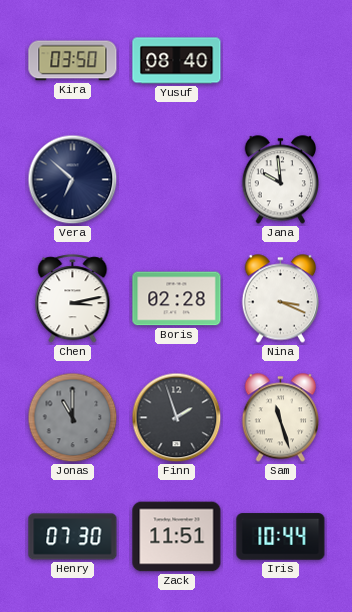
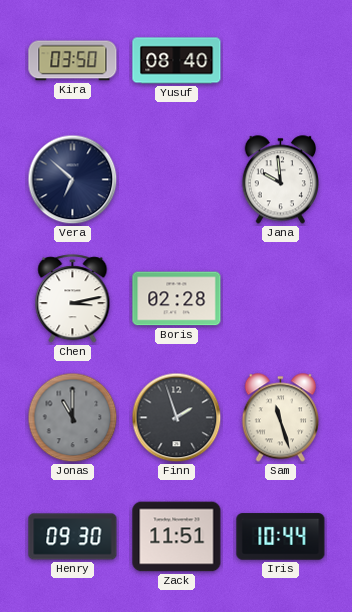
Nina: 3:19 -> none (280, 299)
Henry: 07:30 -> 09:30 (73, 537)
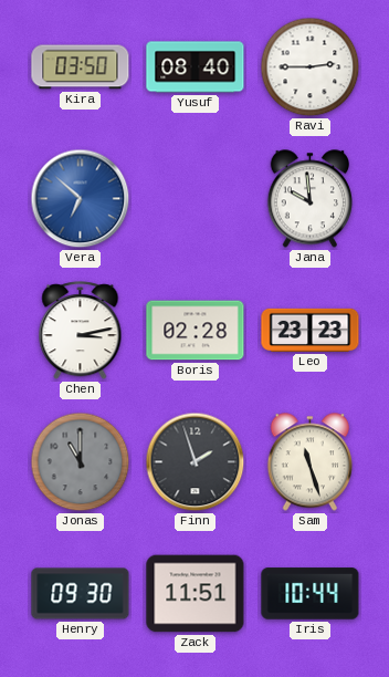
Ravi: none -> 2:45 (311, 67)
Vera dial: navy -> blue (81, 199)
Leo: none -> 23:23 (311, 330)
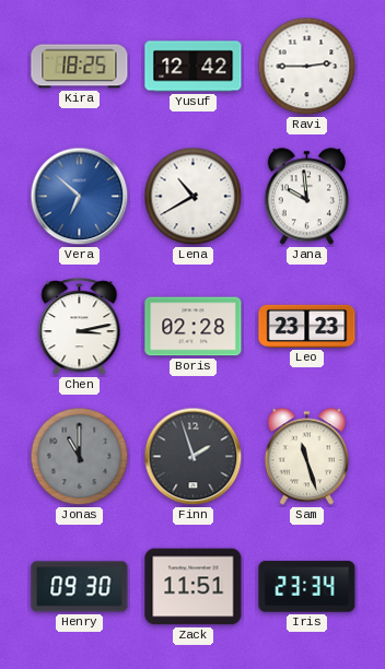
Kira: 03:50 -> 18:25 (80, 67)
Yusuf: 08:40 -> 12:42 (194, 67)
Lena: none -> 10:40 (194, 197)
Iris: 10:44 -> 23:34 (307, 587)
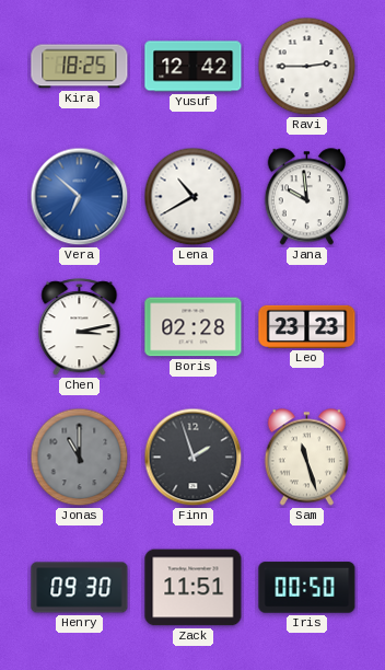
Iris: 23:34 -> 00:50 (307, 588)
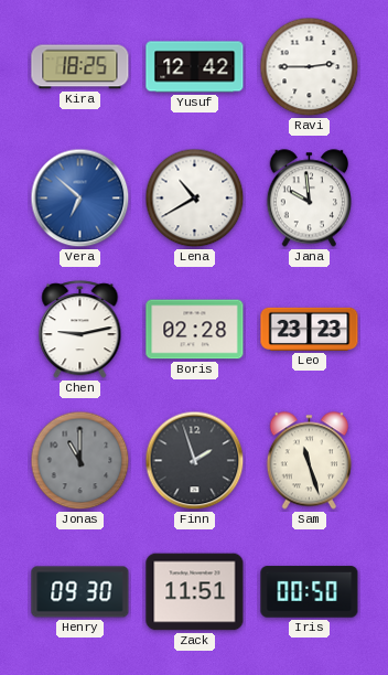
Chen: 3:13 -> 9:13 (80, 330)
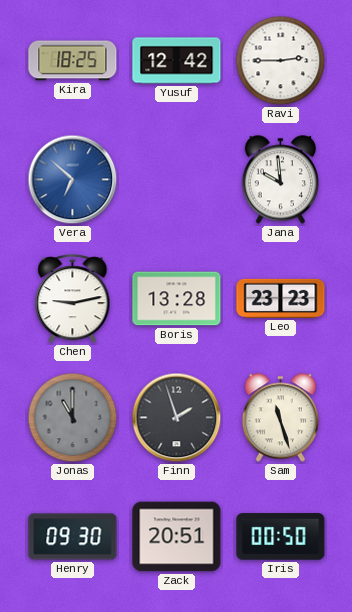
Lena: 10:40 -> none (195, 199)
Boris: 02:28 -> 13:28 (177, 299)
Zack: 11:51 -> 20:51 (177, 537)
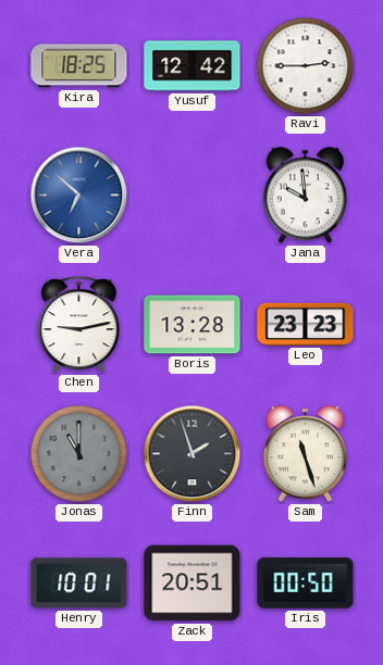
Henry: 09:30 -> 10:01 (79, 584)
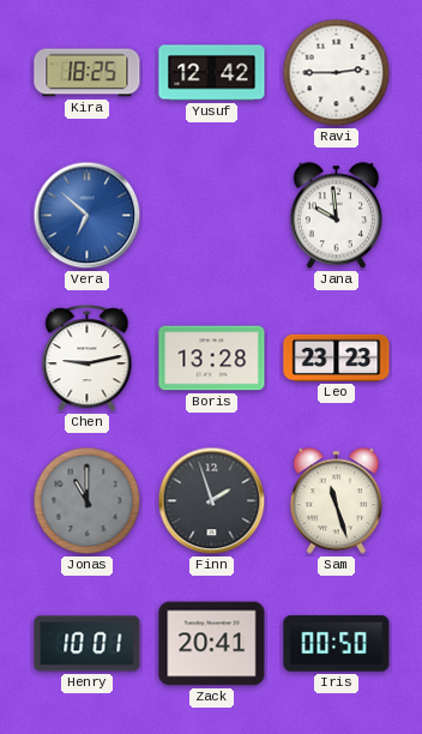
Zack: 20:51 -> 20:41 (212, 644)
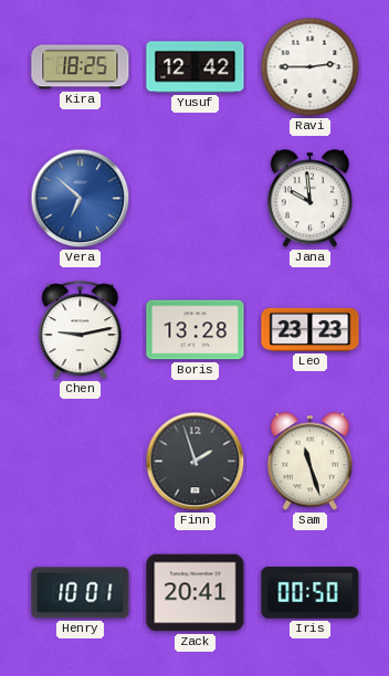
Jonas: 11:00 -> none (88, 501)
